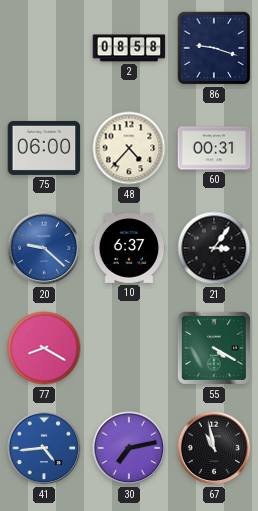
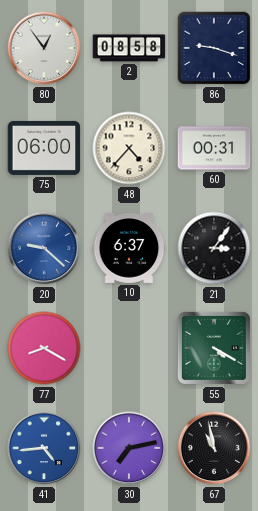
80: none -> 12:54 (44, 48)
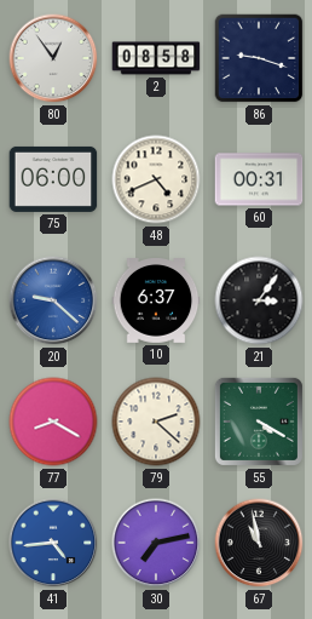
48: 4:37 -> 4:41 (156, 179)
79: none -> 2:22 (156, 422)
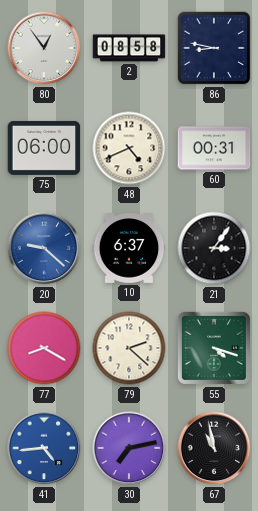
86: 9:18 -> 8:47 (214, 48)
55: 4:20 -> 4:18 (214, 348)
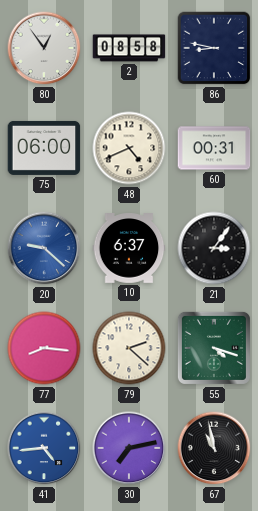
77: 8:20 -> 8:16 (44, 348)
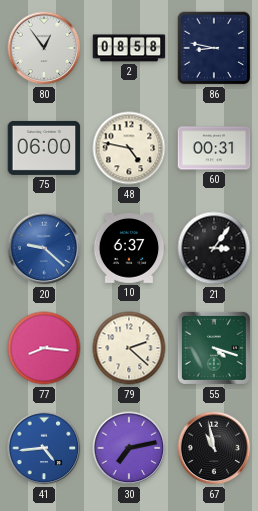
48: 4:41 -> 4:47 (129, 148)
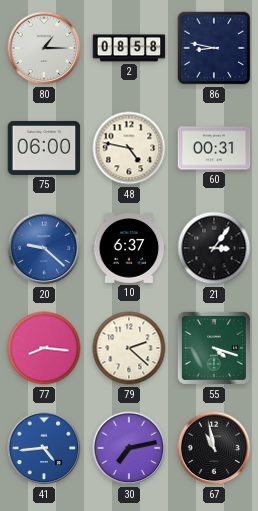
80: 12:54 -> 1:15 (44, 48)
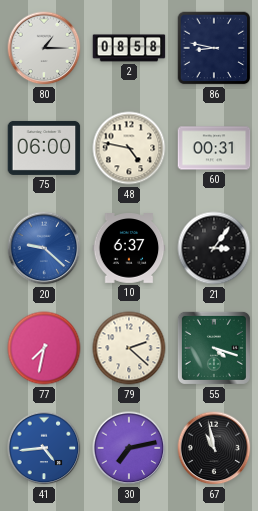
77: 8:16 -> 7:32 (44, 348)
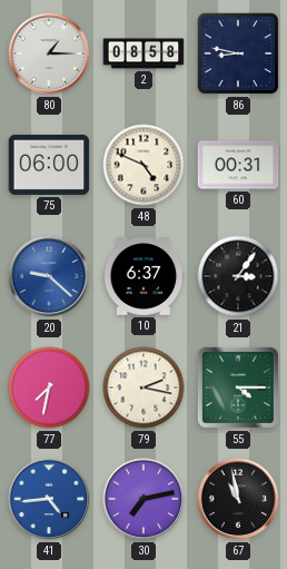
48: 4:47 -> 4:49 (143, 165)
79: 2:22 -> 2:17 (143, 387)
55: 4:18 -> 4:15 (238, 387)
